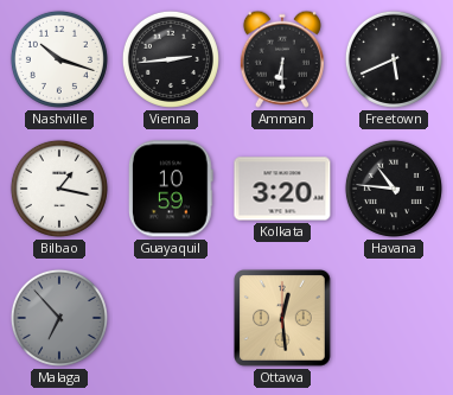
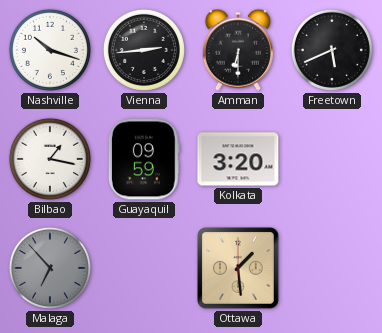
Guayaquil: 10:59 -> 09:59 (145, 159)
Havana: 10:46 -> none (394, 189)
Ottawa: 12:29 -> 1:29 (239, 269)
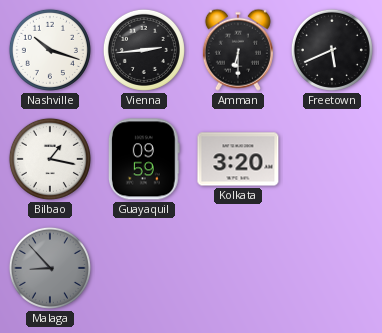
Malaga: 6:53 -> 8:53 (50, 268)
Ottawa: 1:29 -> none (239, 269)
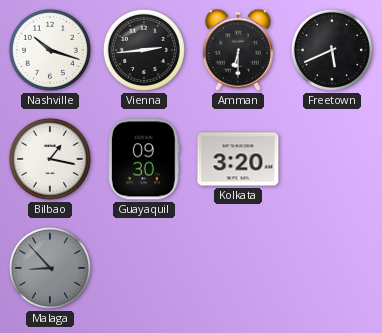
Guayaquil: 09:59 -> 09:30 (145, 159)
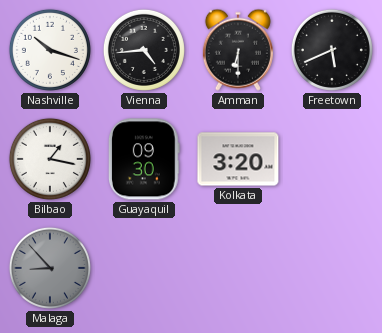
Vienna: 2:44 -> 4:44 (144, 50)
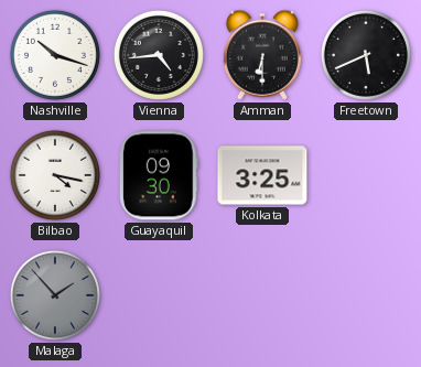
Bilbao: 1:17 -> 4:17 (55, 175)
Kolkata: 3:20 -> 3:25 (262, 175)
Malaga: 8:53 -> 1:53 (55, 295)
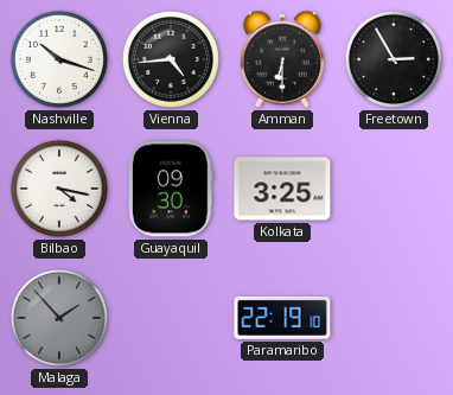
Freetown: 5:41 -> 2:55 (394, 59)
Paramaribo: none -> 22:19 (282, 318)
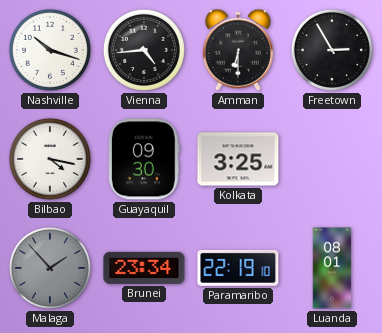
Brunei: none -> 23:34 (144, 268)
Luanda: none -> 08:01 (332, 268)
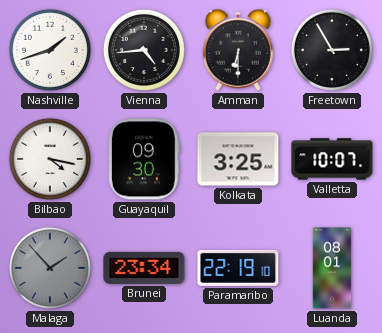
Nashville: 10:18 -> 1:42 (50, 50)
Valletta: none -> 10:07 (332, 159)
